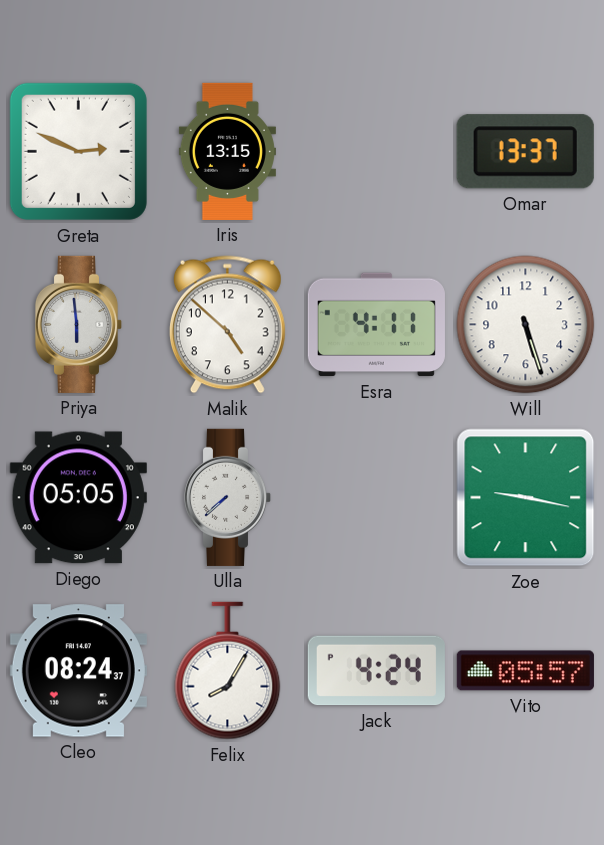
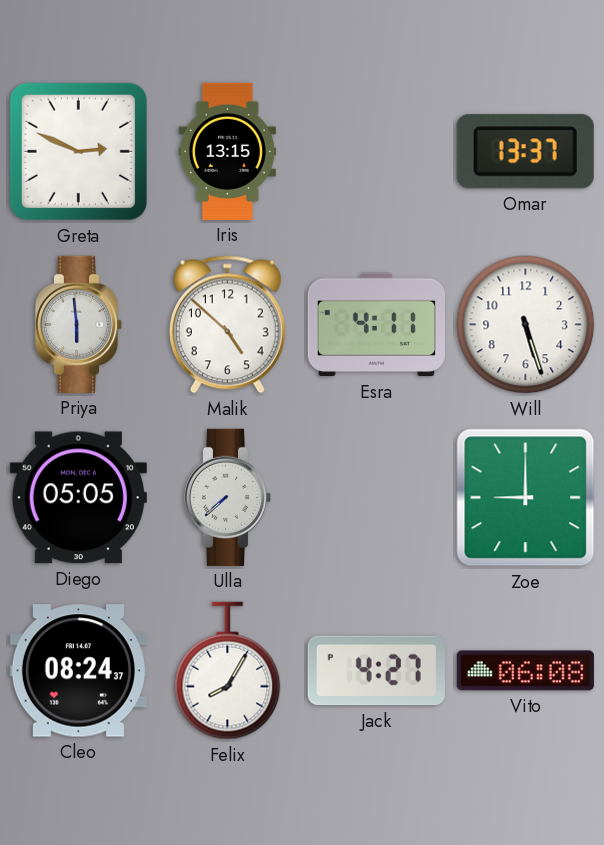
Zoe: 9:17 -> 9:00 (526, 498)
Jack: 4:24 -> 4:27 (376, 671)
Vito: 05:57 -> 06:08 (525, 671)
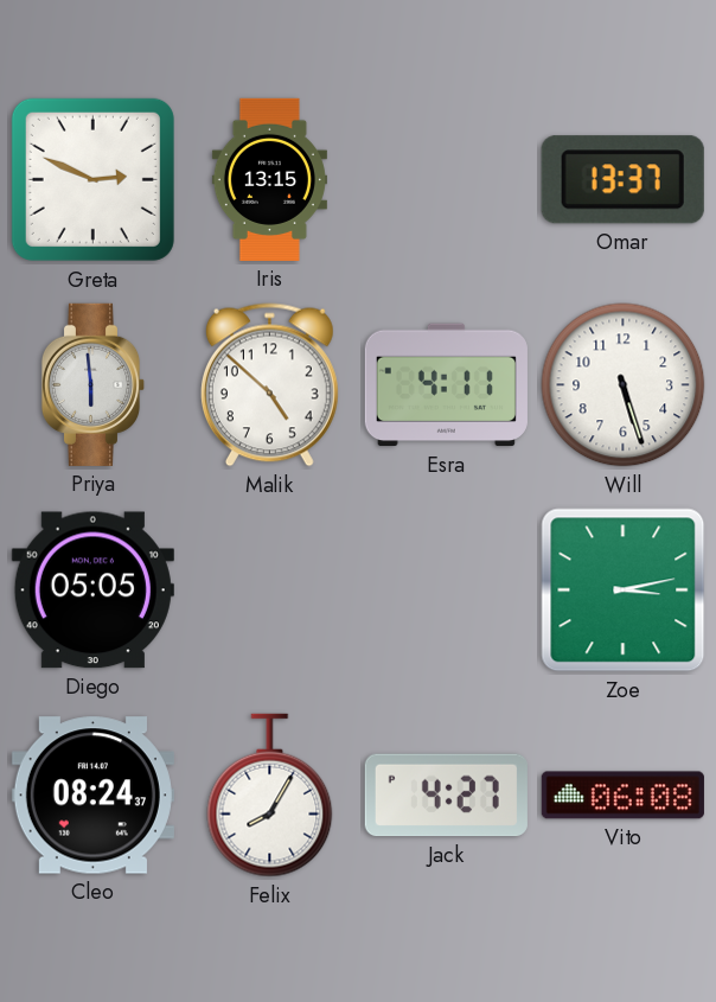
Ulla: 7:38 -> none (228, 497)
Zoe: 9:00 -> 3:13 (624, 591)
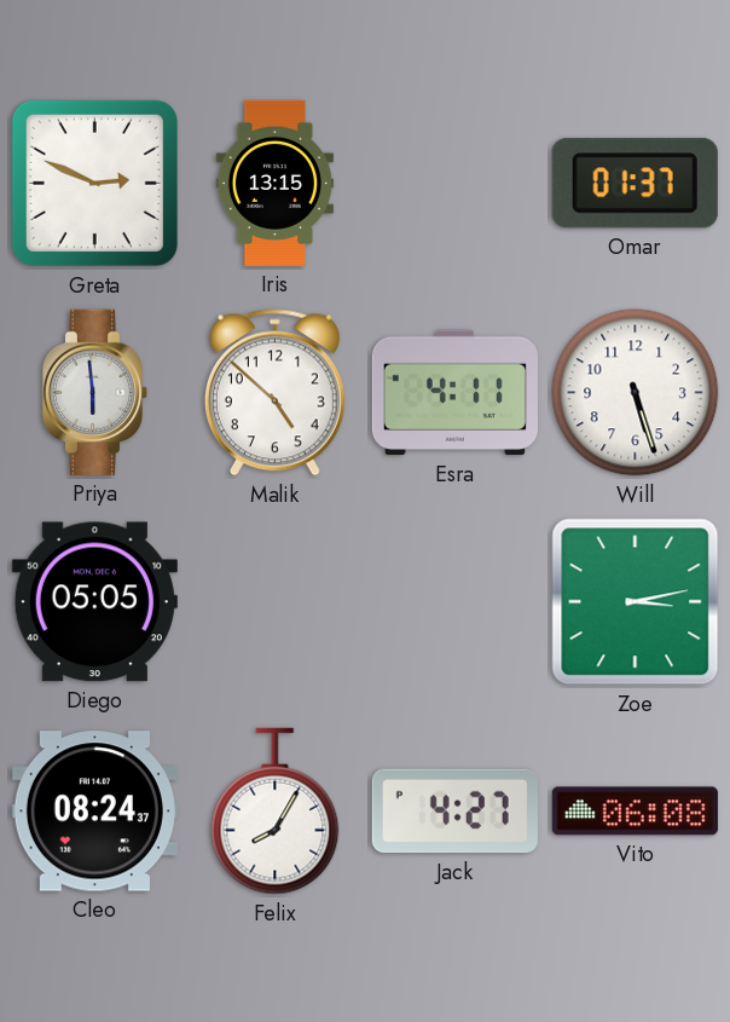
Omar: 13:37 -> 01:37 (635, 184)
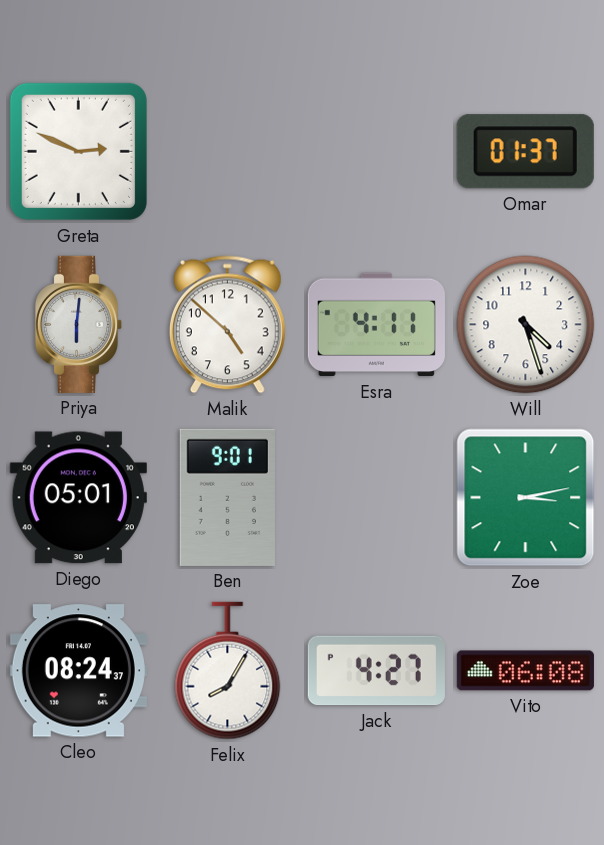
Iris: 13:15 -> none (274, 183)
Priya: 5:59 -> 6:01 (79, 324)
Will: 5:27 -> 4:27 (526, 325)
Diego: 05:05 -> 05:01 (78, 498)
Ben: none -> 9:01 (227, 497)
